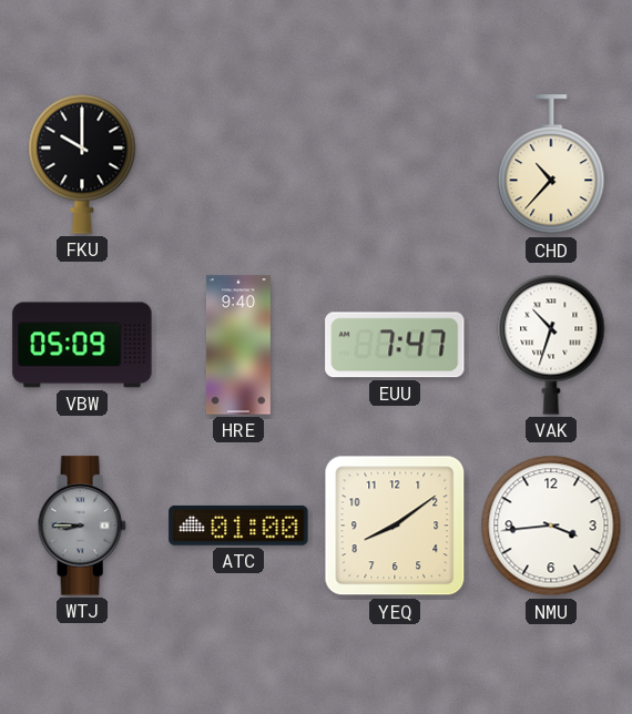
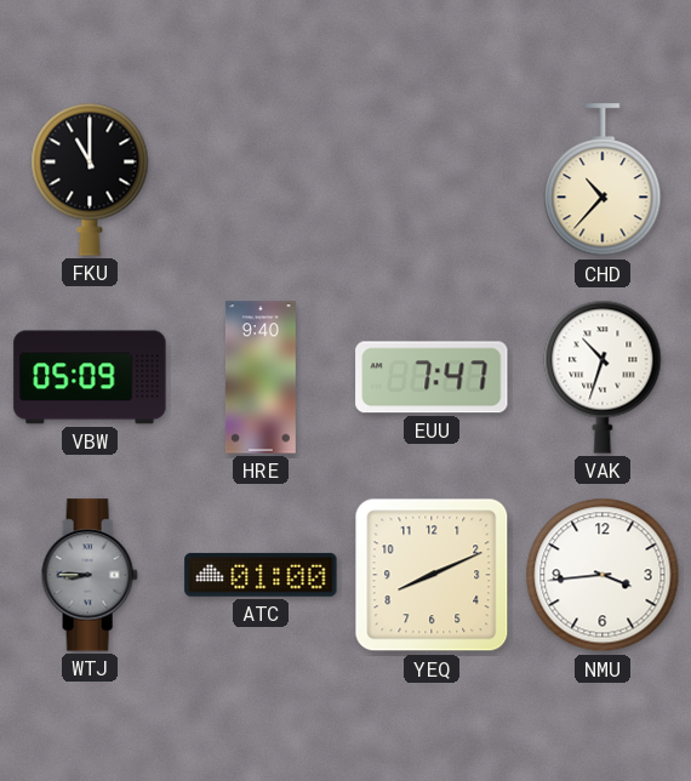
FKU: 10:00 -> 11:00 (90, 179)
YEQ: 8:09 -> 8:11 (432, 575)
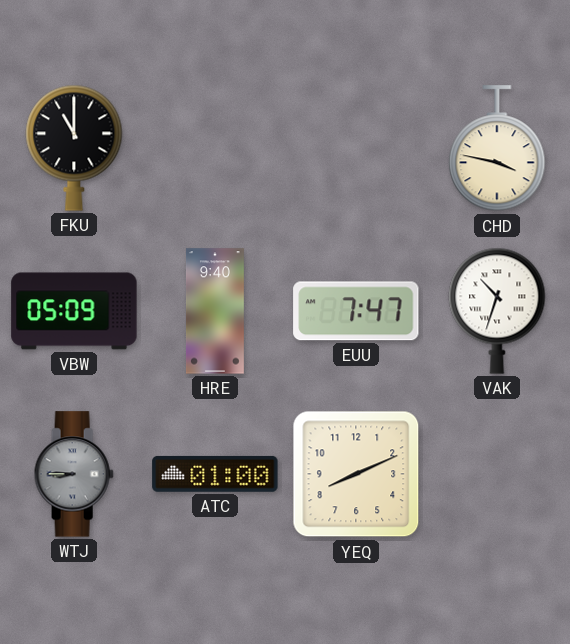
CHD: 10:37 -> 3:47 (497, 149)
NMU: 3:44 -> none (603, 575)
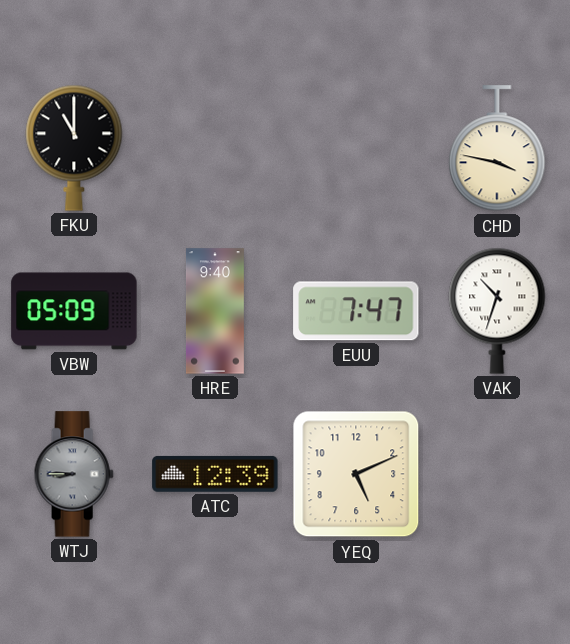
ATC: 01:00 -> 12:39 (215, 474)
YEQ: 8:11 -> 5:11 (356, 474)
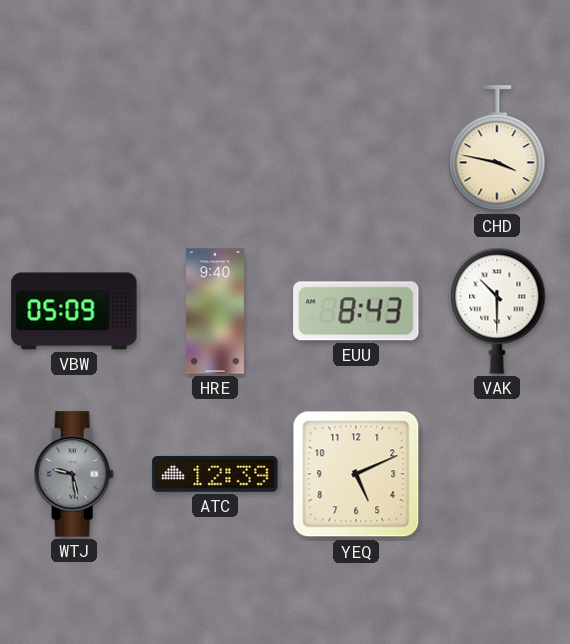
FKU: 11:00 -> none (74, 148)
EUU: 7:47 -> 8:43 (356, 311)
VAK: 10:33 -> 10:30 (497, 311)
WTJ: 8:45 -> 9:28 (74, 474)
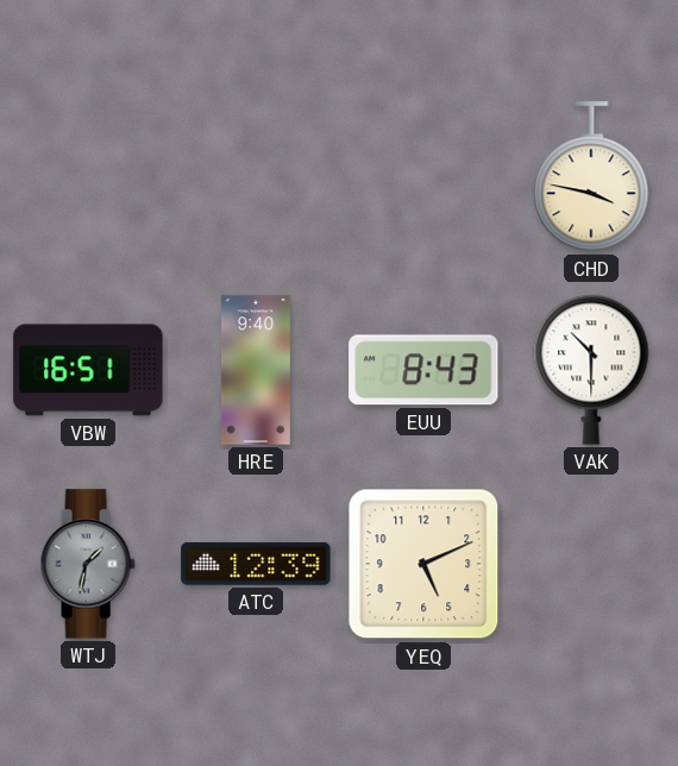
VBW: 05:09 -> 16:51 (88, 370)
WTJ: 9:28 -> 1:32 (88, 564)
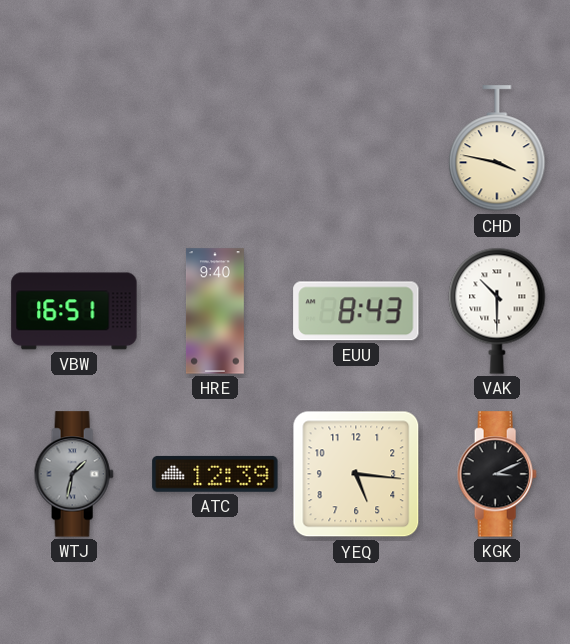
YEQ: 5:11 -> 5:16 (356, 474)
KGK: none -> 3:11 (497, 474)
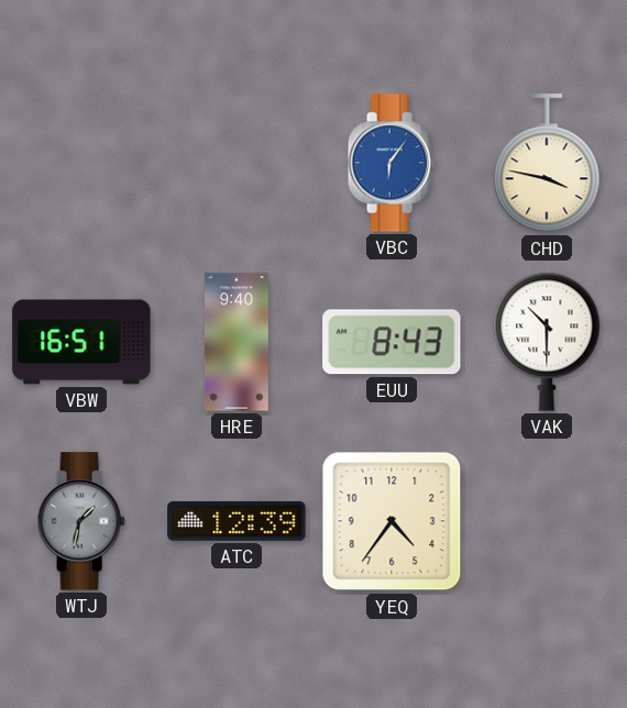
VBC: none -> 6:06 (392, 163)
YEQ: 5:16 -> 4:36 (392, 521)
KGK: 3:11 -> none (497, 474)
